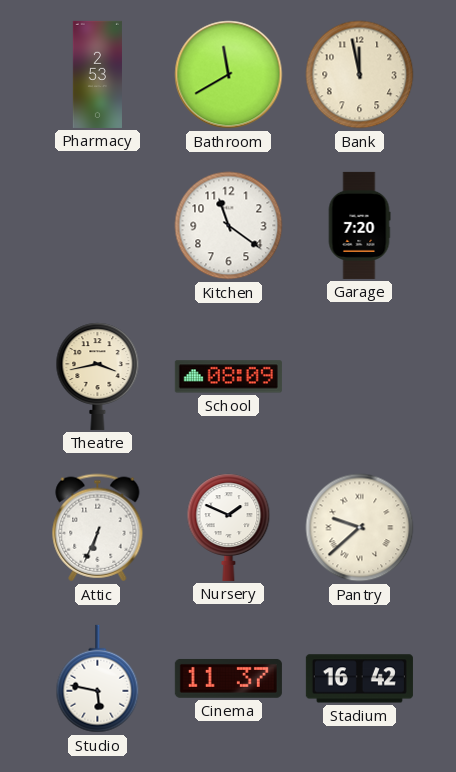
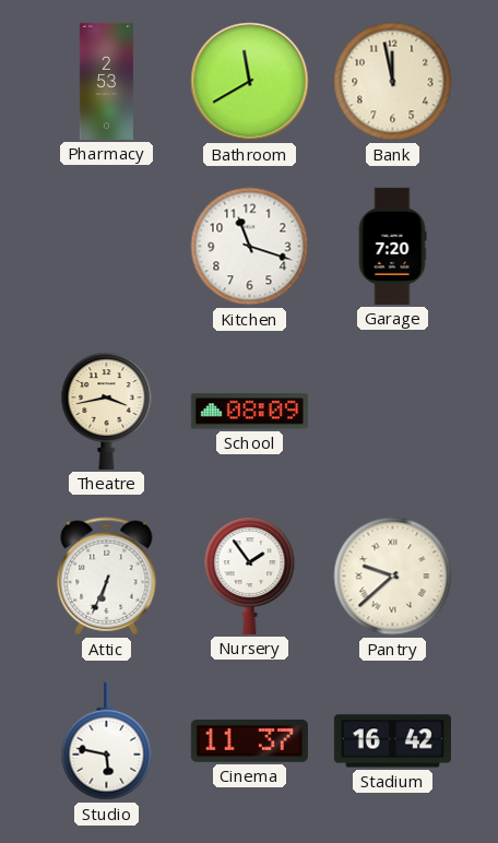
Kitchen: 11:21 -> 11:18 (250, 247)
Nursery: 1:49 -> 1:54 (250, 575)
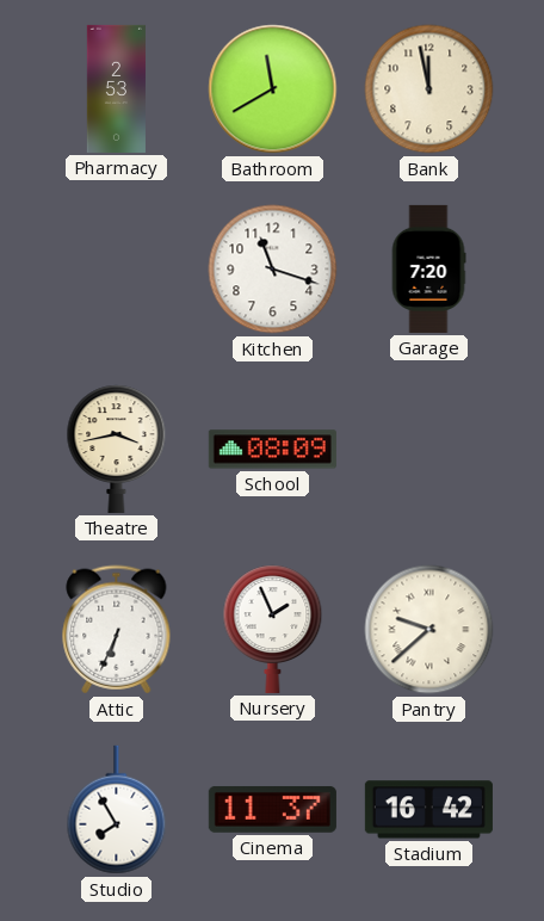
Nursery: 1:54 -> 1:56 (273, 629)
Studio: 5:47 -> 7:55 (117, 810)
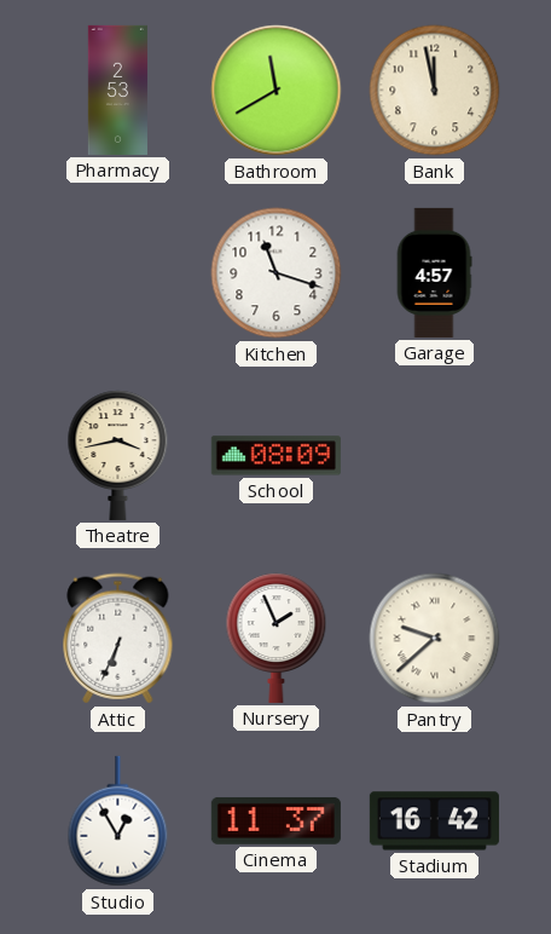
Garage: 7:20 -> 4:57 (434, 272)
Studio: 7:55 -> 12:55 (118, 821)
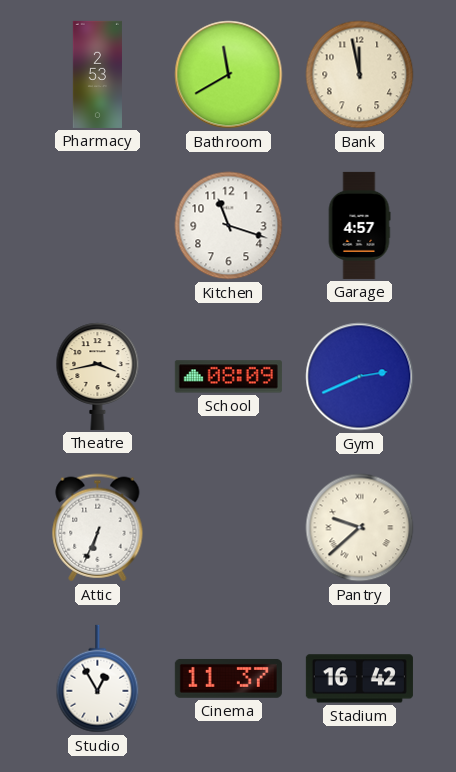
Gym: none -> 2:41 (360, 377)
Nursery: 1:56 -> none (277, 638)
